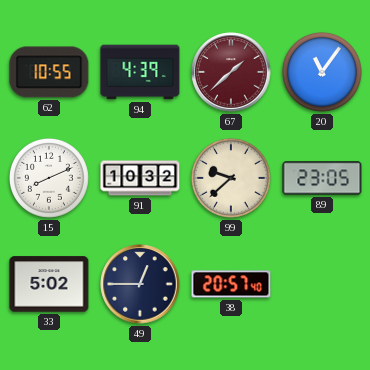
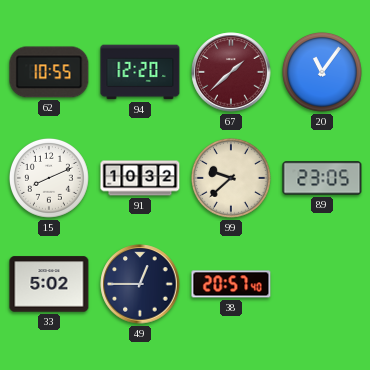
94: 4:39 -> 12:20 (140, 72)
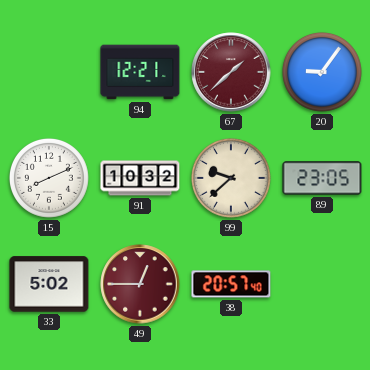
62: 10:55 -> none (49, 72)
94: 12:20 -> 12:21 (140, 72)
20: 11:06 -> 9:06 (322, 72)
49 dial: navy -> burgundy (140, 284)
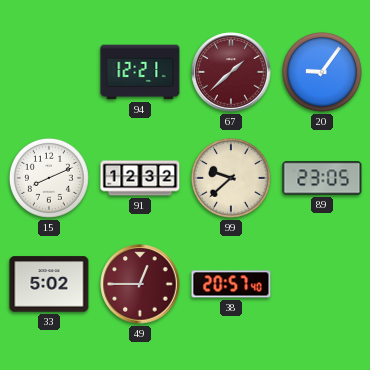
91: 10:32 -> 12:32 (140, 178)
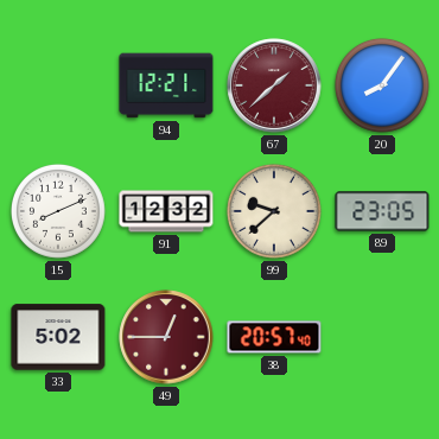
20: 9:06 -> 8:06 (382, 85)
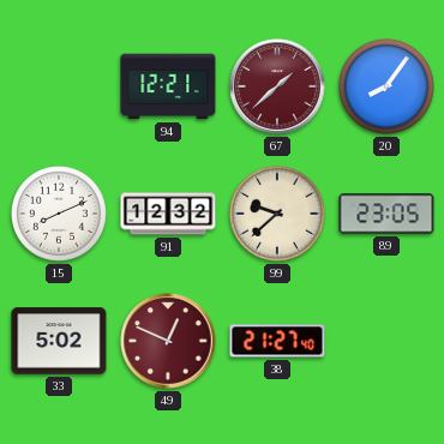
49: 12:45 -> 12:49 (168, 341)
38: 20:57 -> 21:27 (277, 341)
